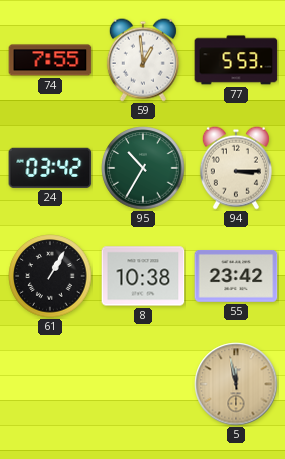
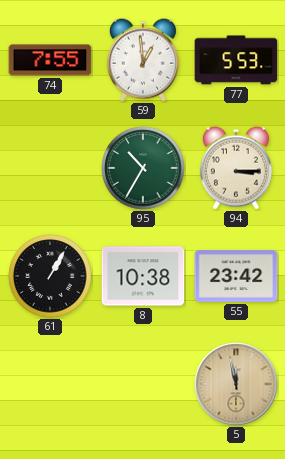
24: 03:42 -> none (50, 168)
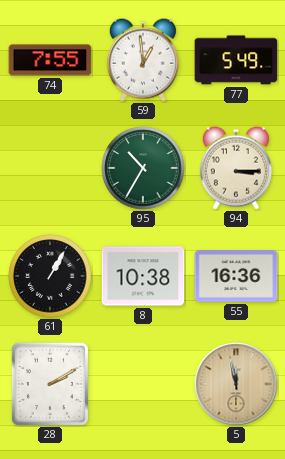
77: 5:53 -> 5:49 (236, 60)
55: 23:42 -> 16:36 (236, 277)
28: none -> 2:10 (50, 384)
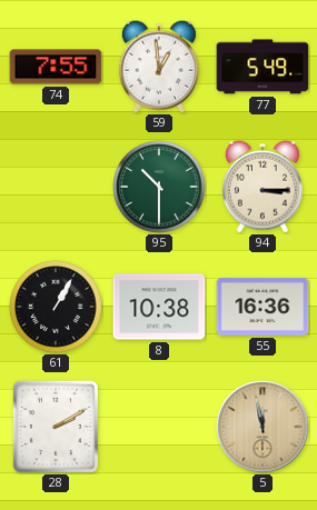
95: 10:35 -> 10:30 (159, 187)
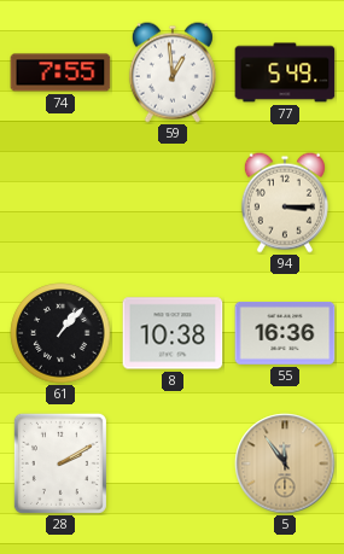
95: 10:30 -> none (159, 187)
61: 1:05 -> 1:07 (60, 333)
5: 11:58 -> 11:54 (285, 463)
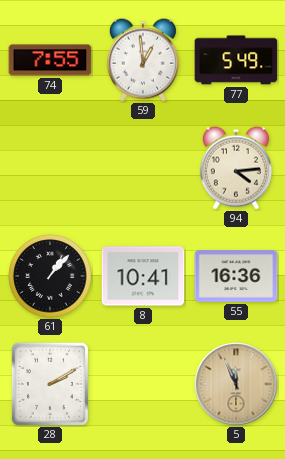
94: 3:15 -> 4:14 (236, 168)
8: 10:38 -> 10:41 (143, 276)
5: 11:54 -> 11:56 (236, 384)
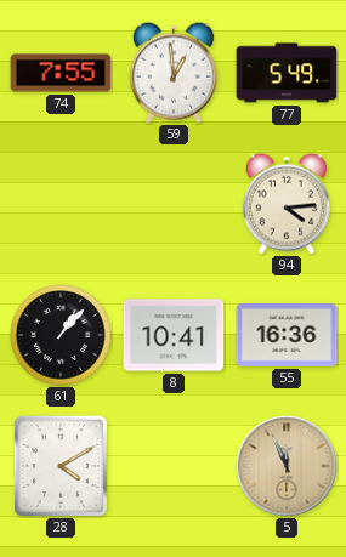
28: 2:10 -> 4:10 (61, 466)
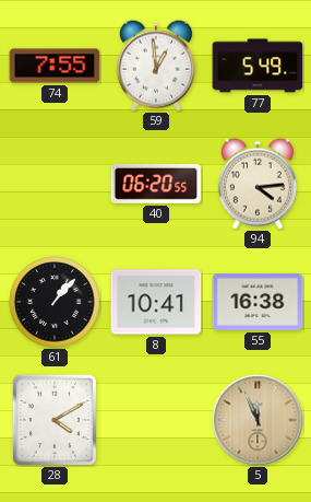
40: none -> 06:20 (156, 184)
55: 16:36 -> 16:38 (258, 303)
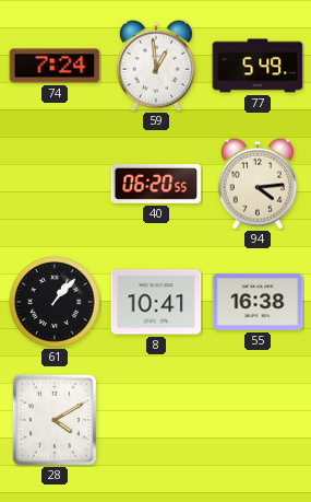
74: 7:55 -> 7:24 (55, 66)
5: 11:56 -> none (258, 420)
